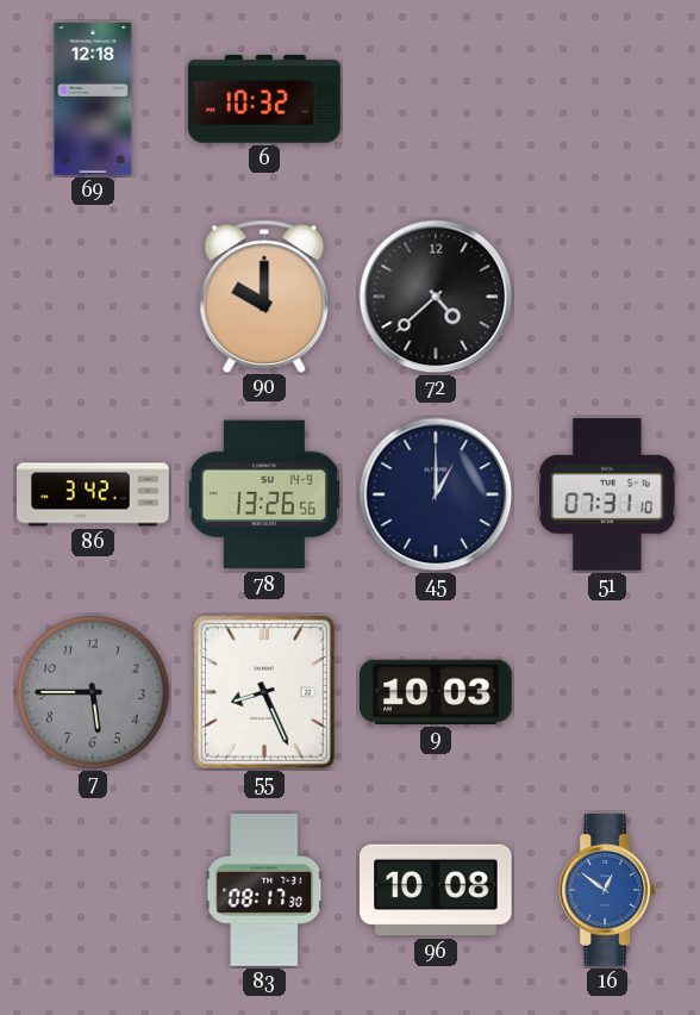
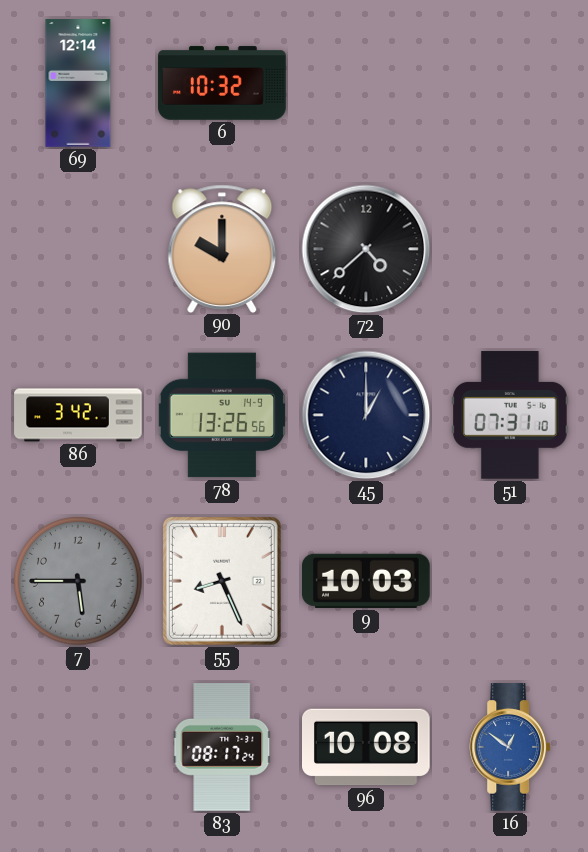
69: 12:18 -> 12:14 (78, 83)
83: 08:17:30 -> 08:17:24 (222, 747)
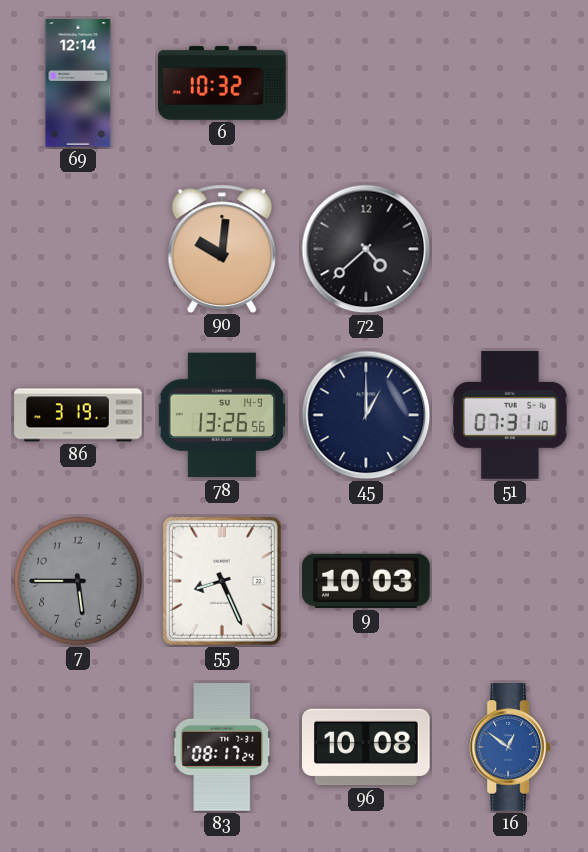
90: 10:00 -> 10:01 (222, 248)
86: 3:42 -> 3:19 (78, 415)
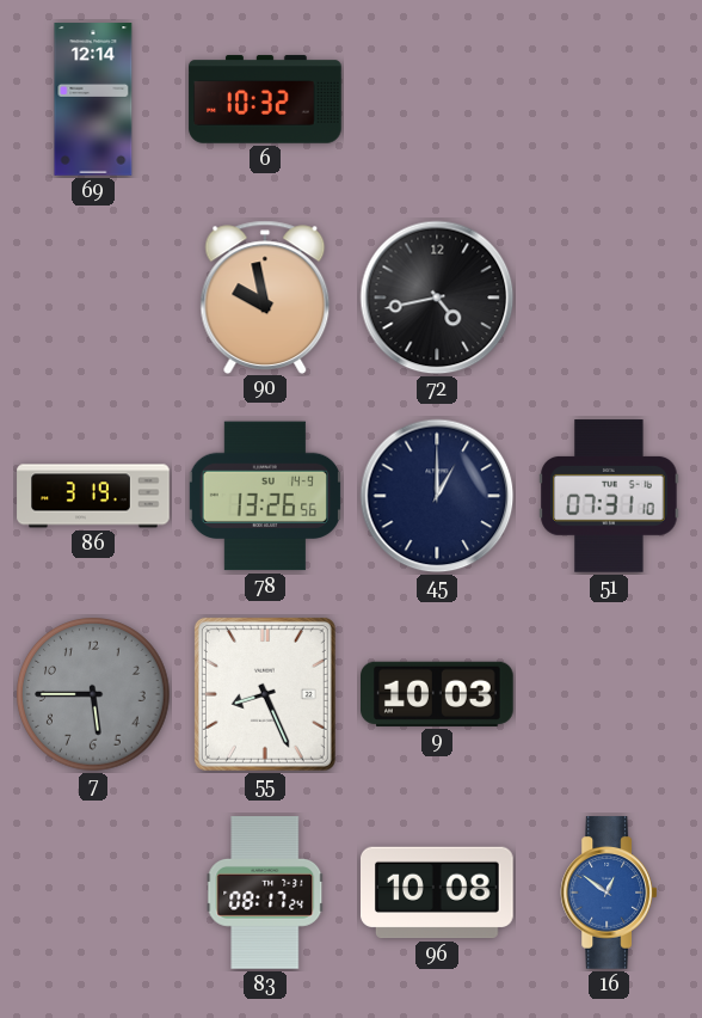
90: 10:01 -> 9:58 (265, 296)
72: 4:38 -> 4:43 (437, 298)
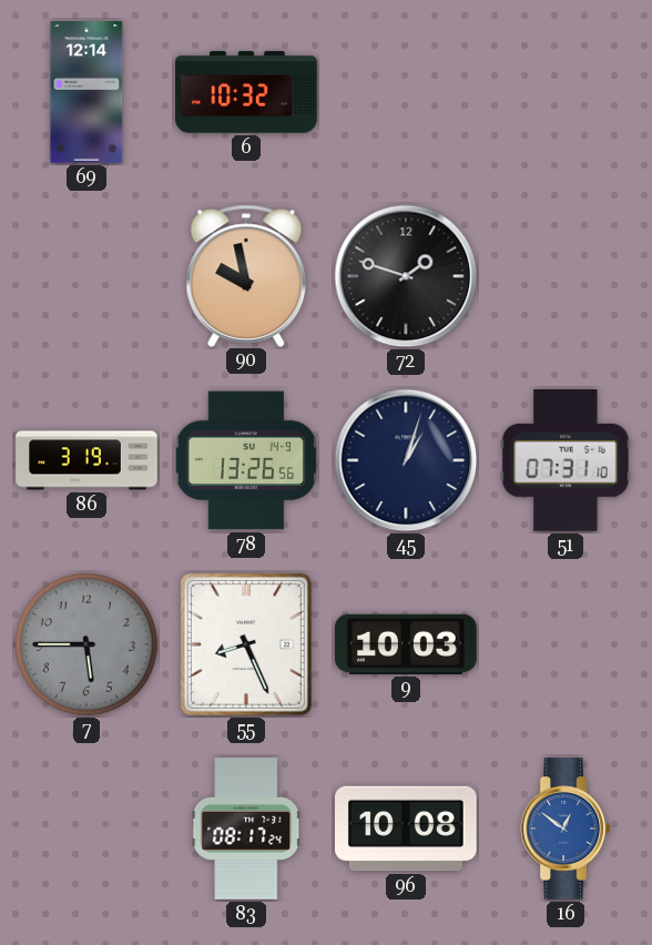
72: 4:43 -> 1:48 (406, 276)
45: 1:00 -> 1:03 (406, 460)
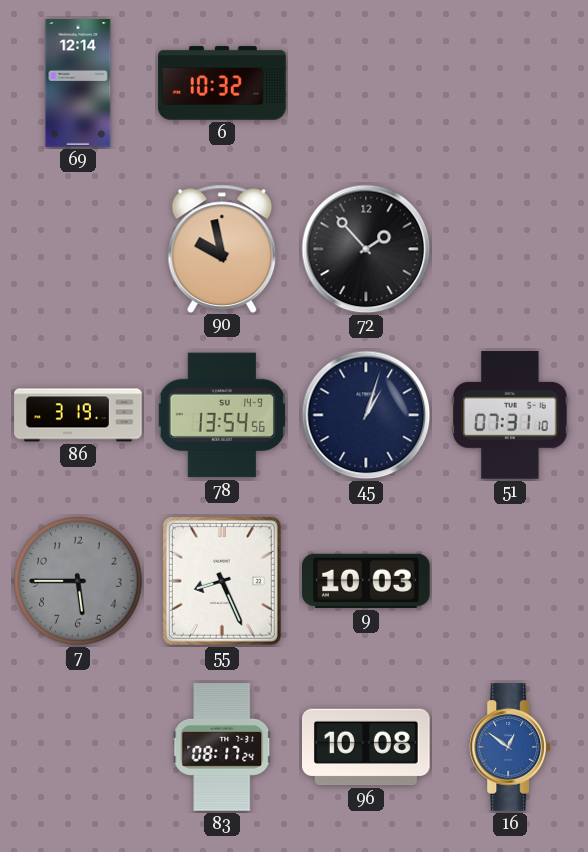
72: 1:48 -> 1:53 (366, 249)
78: 13:26 -> 13:54 (222, 415)
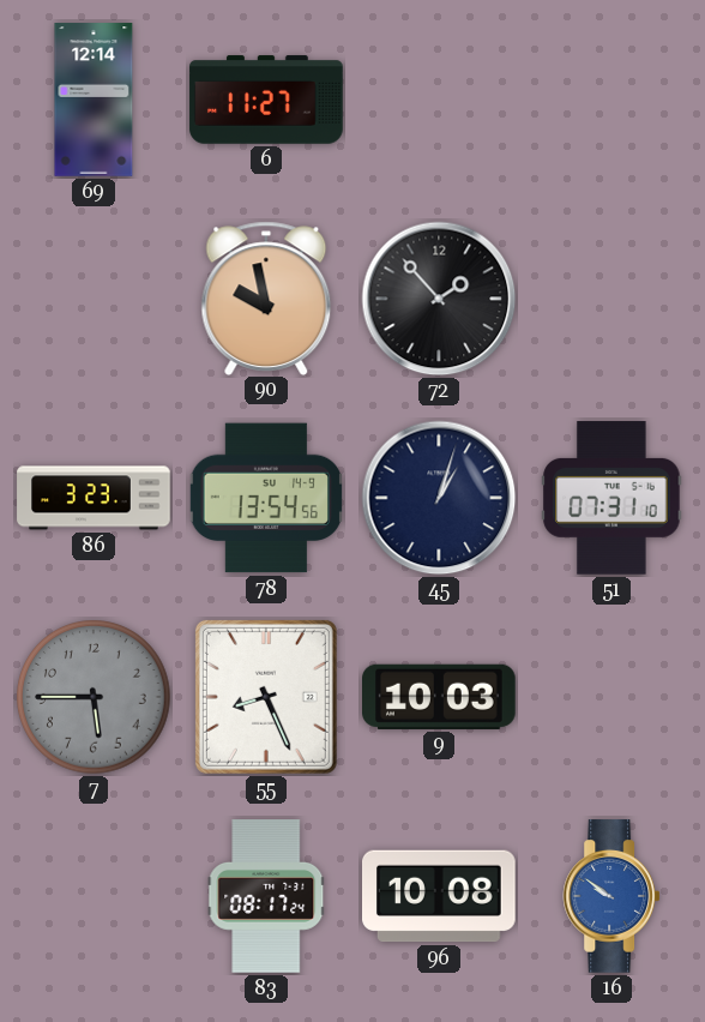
6: 10:32 -> 11:27 (266, 100)
86: 3:19 -> 3:23 (94, 498)
16: 12:51 -> 9:51 (611, 896)
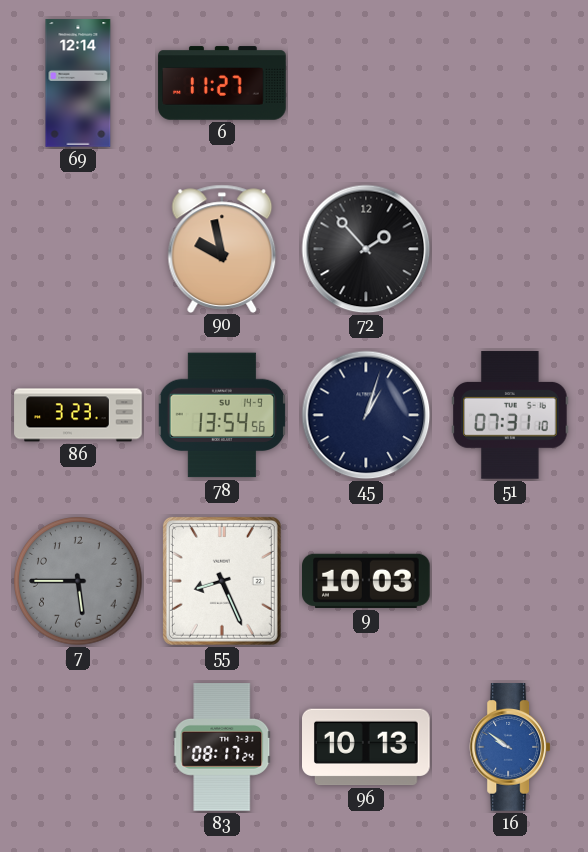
96: 10:08 -> 10:13 (367, 747)
